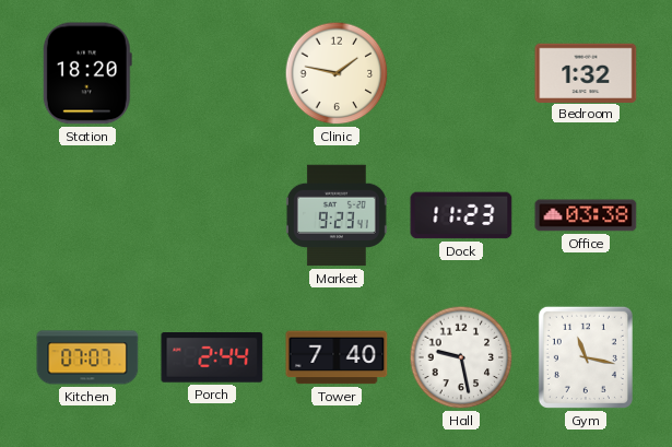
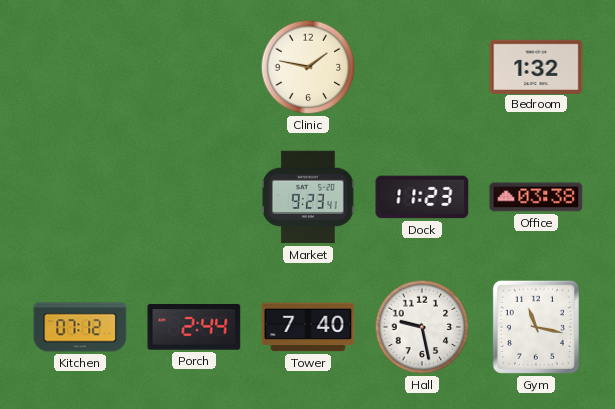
Station: 18:20 -> none (87, 73)
Kitchen: 07:07 -> 07:12 (80, 327)
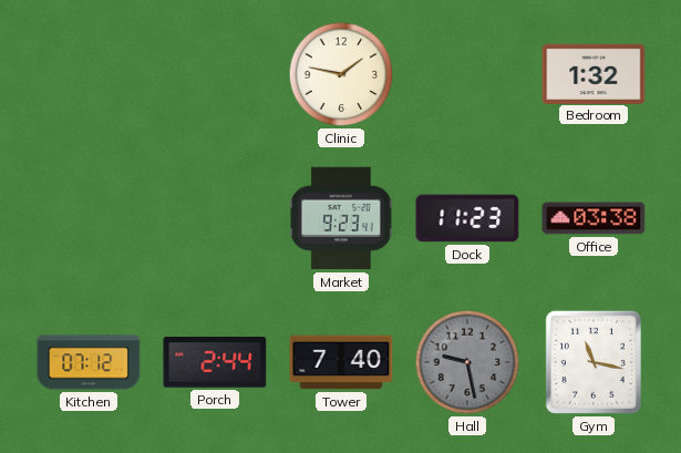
Hall dial: white -> grey (467, 362)
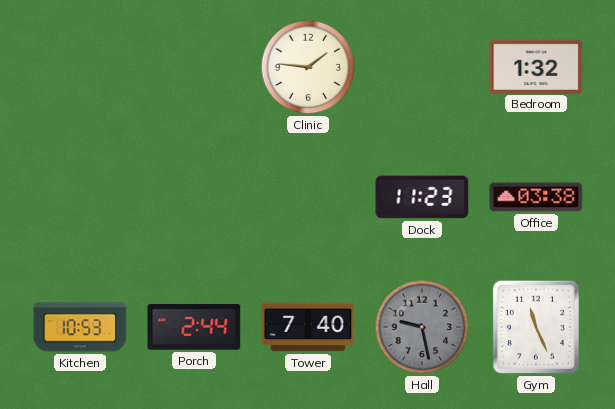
Clinic: 1:47 -> 1:46 (308, 67)
Market: 9:23 -> none (341, 218)
Kitchen: 07:12 -> 10:53 (80, 327)
Gym: 11:17 -> 11:26 (536, 327)
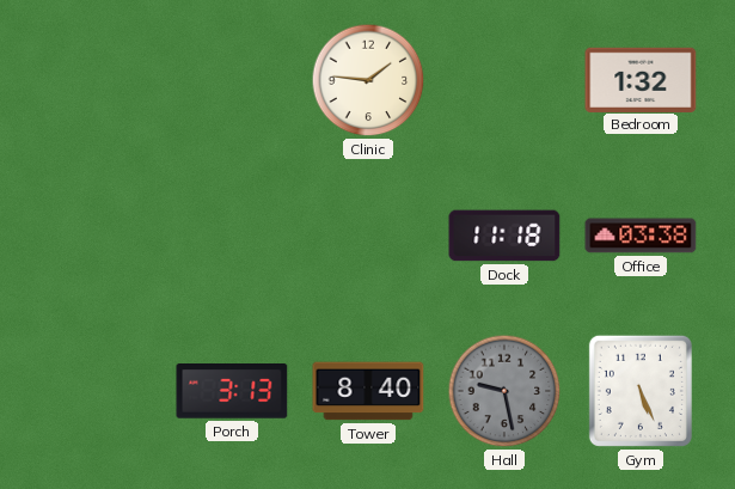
Dock: 11:23 -> 11:18 (504, 236)
Kitchen: 10:53 -> none (80, 327)
Porch: 2:44 -> 3:13 (232, 391)
Tower: 7:40 -> 8:40 (368, 391)
Gym: 11:26 -> 5:26 (641, 391)
